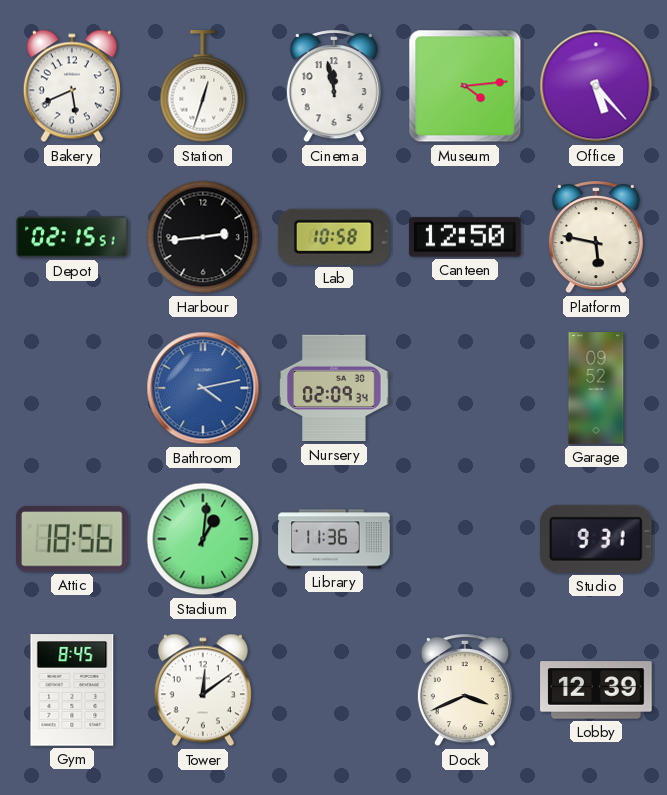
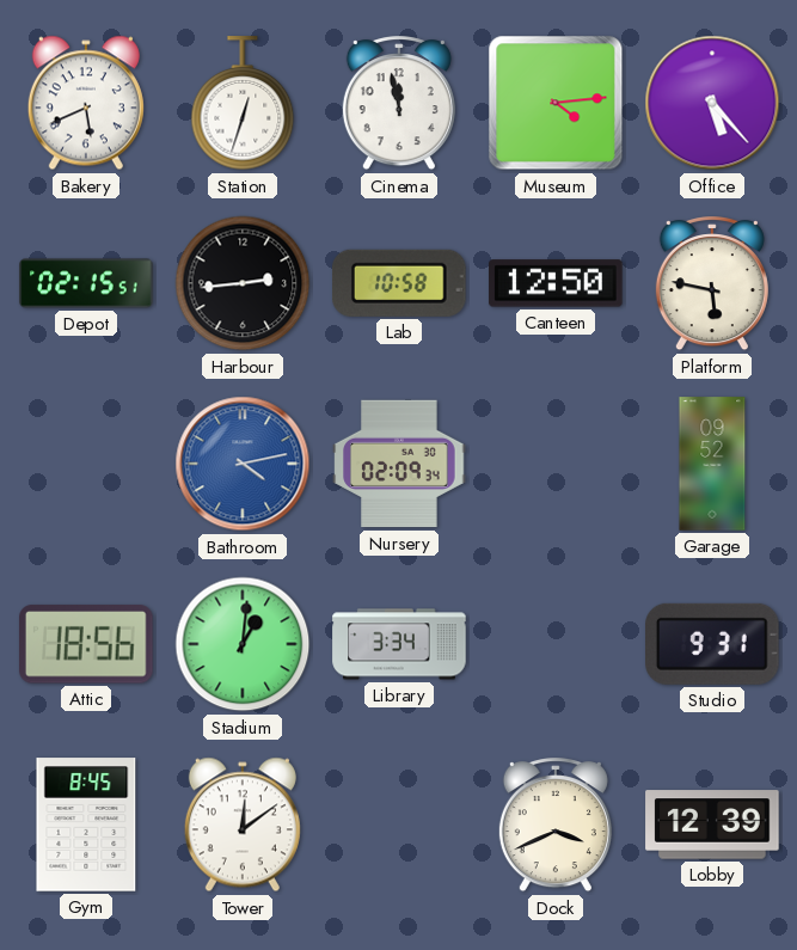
Library: 11:36 -> 3:34 (399, 644)
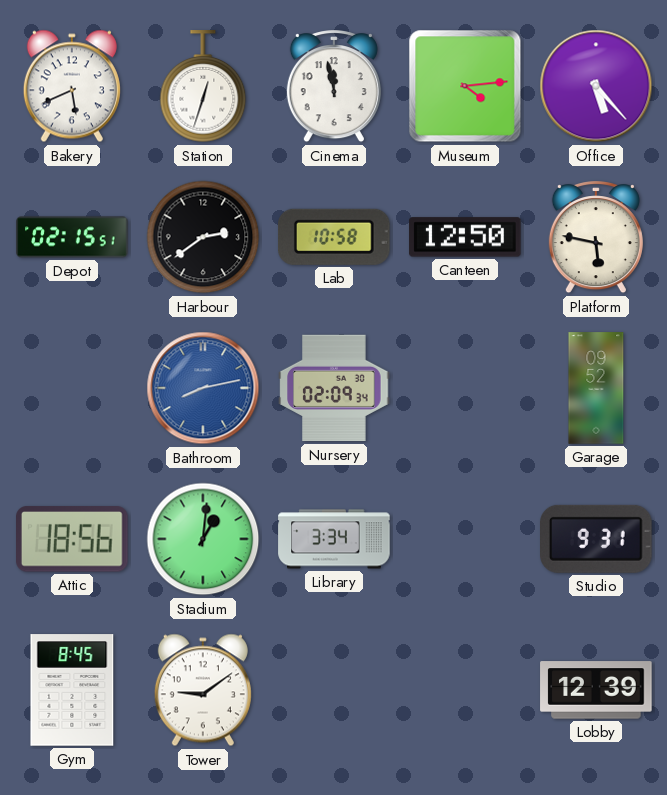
Harbour: 2:44 -> 2:39 (203, 237)
Bathroom: 4:13 -> 8:13 (203, 388)
Tower: 12:09 -> 9:09 (203, 690)
Dock: 3:41 -> none (556, 826)
